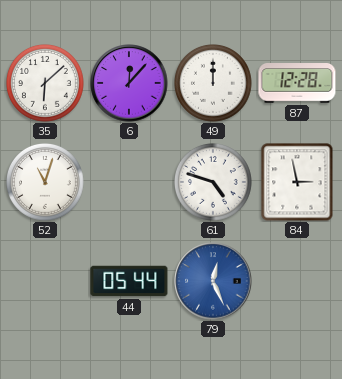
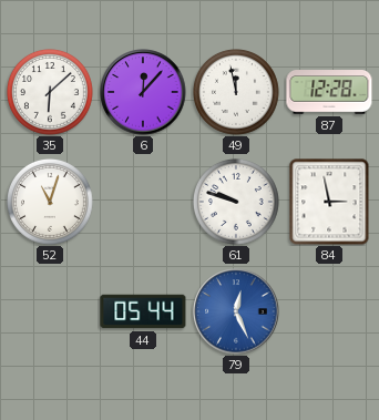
49: 12:00 -> 11:58 (237, 93)
61: 4:48 -> 9:48 (237, 203)
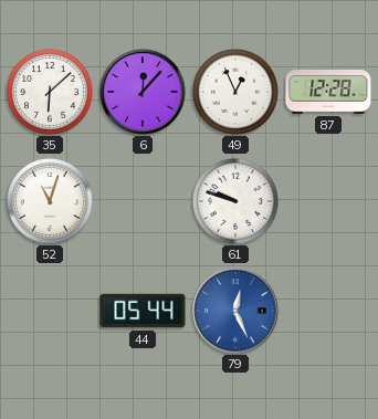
49: 11:58 -> 12:56 (237, 93)
84: 2:58 -> none (329, 202)
